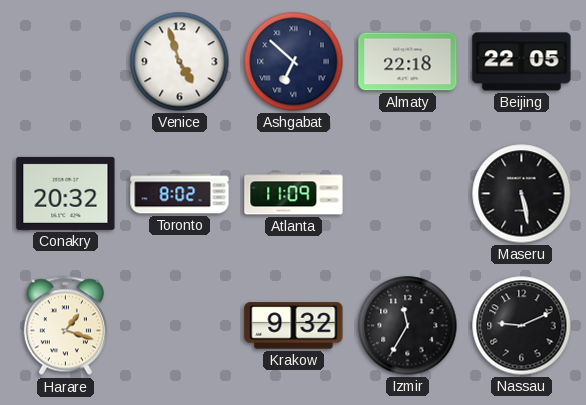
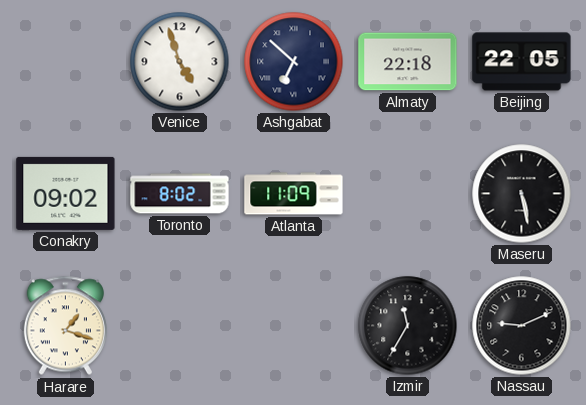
Conakry: 20:32 -> 09:02 (66, 193)
Krakow: 9:32 -> none (294, 326)
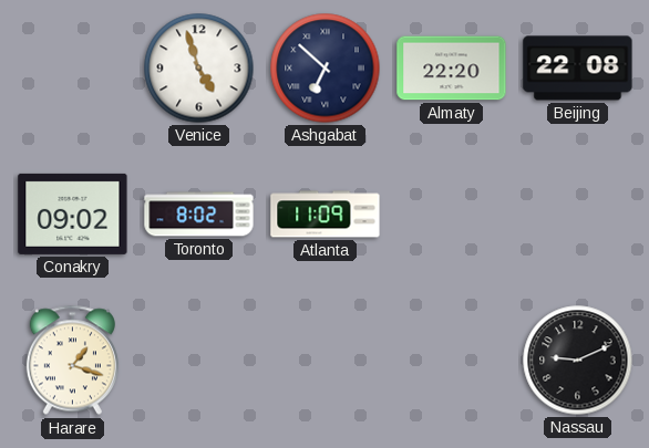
Almaty: 22:18 -> 22:20 (452, 69)
Beijing: 22:05 -> 22:08 (578, 69)
Maseru: 5:28 -> none (522, 194)
Izmir: 11:35 -> none (408, 326)
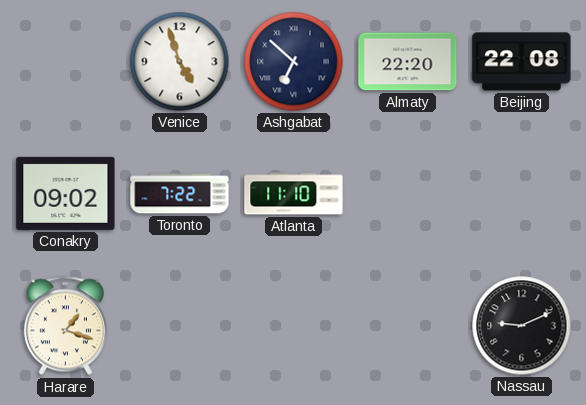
Toronto: 8:02 -> 7:22 (180, 194)
Atlanta: 11:09 -> 11:10 (294, 194)
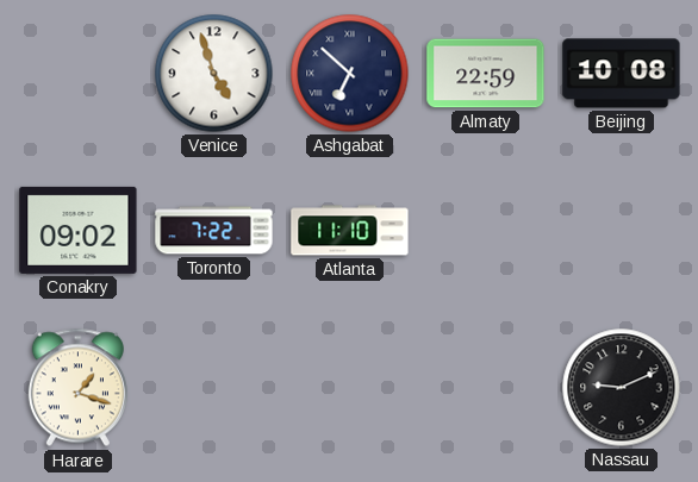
Almaty: 22:20 -> 22:59 (486, 74)
Beijing: 22:08 -> 10:08 (622, 74)
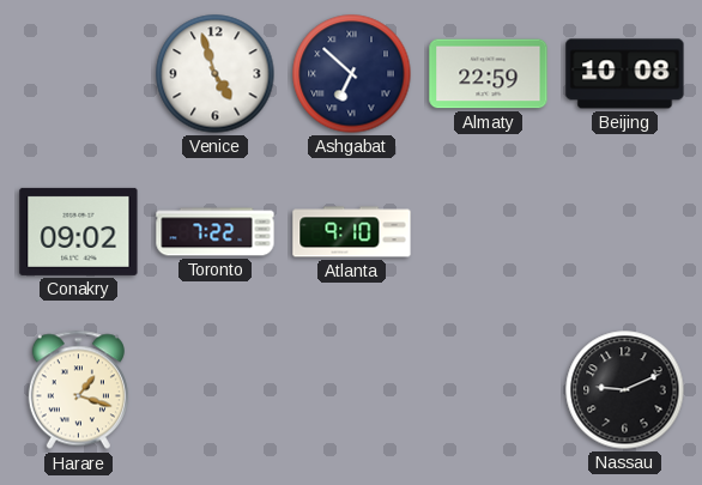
Atlanta: 11:10 -> 9:10 (352, 232)
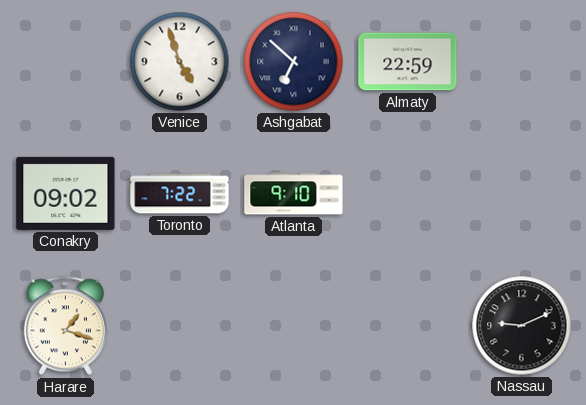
Beijing: 10:08 -> none (625, 74)
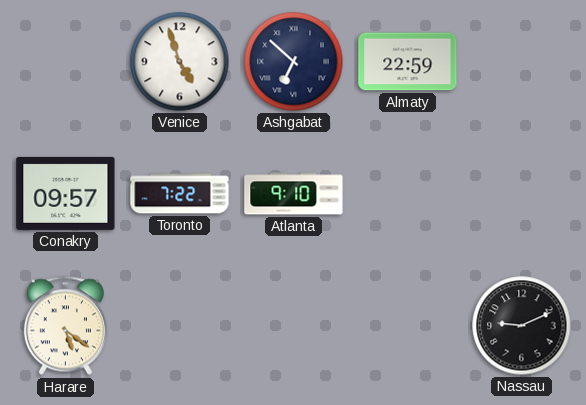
Conakry: 09:02 -> 09:57 (66, 193)
Harare: 1:18 -> 5:21 (65, 326)
